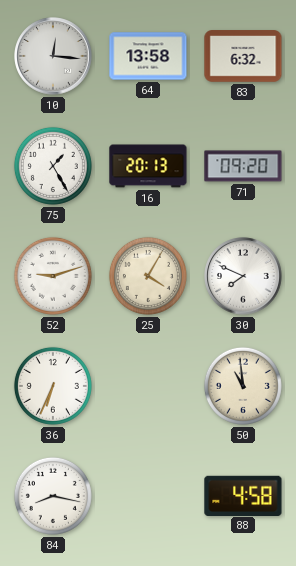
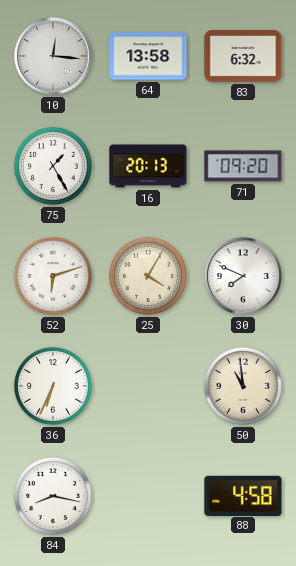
52: 9:12 -> 6:12 (53, 276)
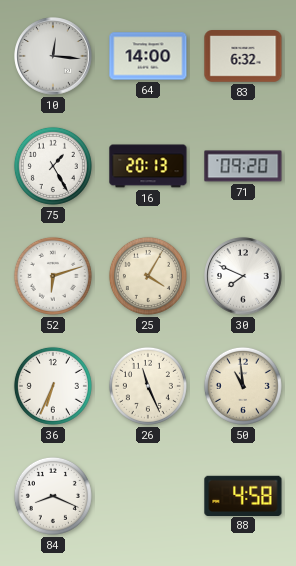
64: 13:58 -> 14:00 (148, 56)
26: none -> 11:26 (148, 386)
84: 8:17 -> 8:19 (53, 496)
